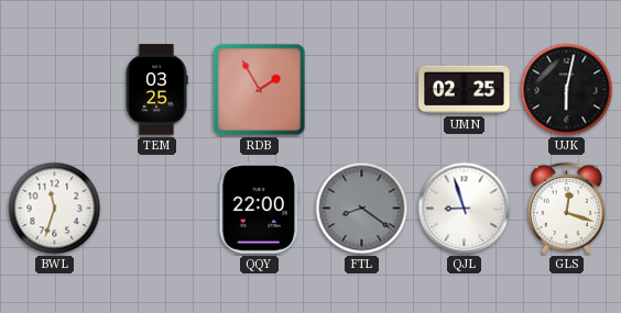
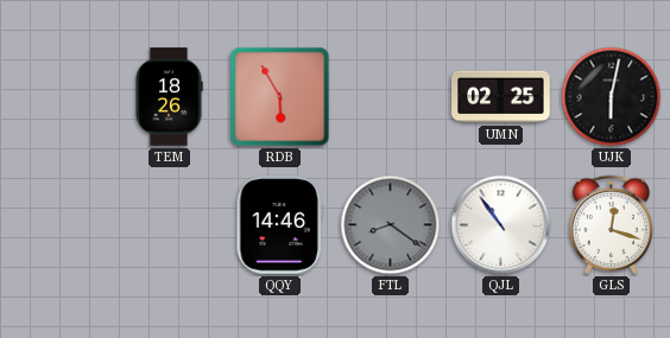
TEM: 03:25 -> 18:26 (169, 97)
RDB: 1:55 -> 5:55 (280, 97)
BWL: 11:33 -> none (55, 209)
QQY: 22:00 -> 14:46 (279, 225)
QJL: 8:57 -> 10:54 (501, 225)
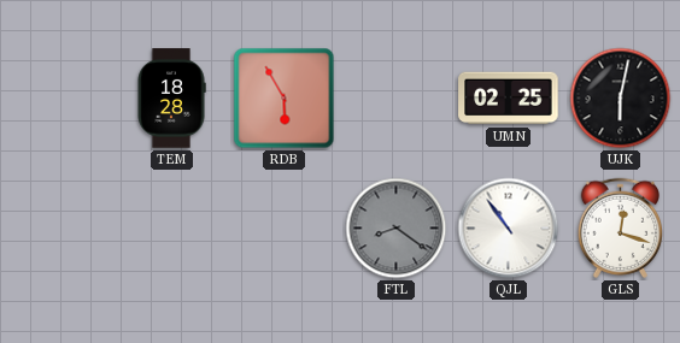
TEM: 18:26 -> 18:28 (171, 99)
QQY: 14:46 -> none (279, 225)
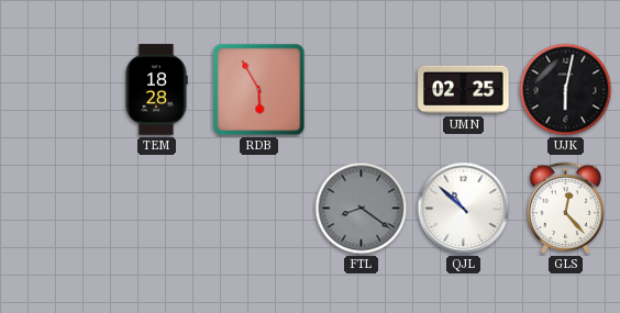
QJL: 10:54 -> 10:52 (464, 209)
GLS: 12:18 -> 12:23 (565, 208)
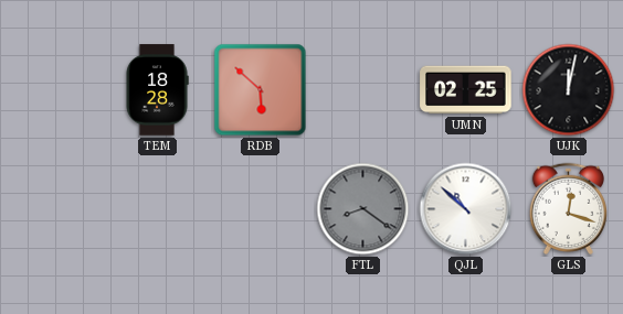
RDB: 5:55 -> 5:52 (261, 90)
UJK: 6:02 -> 12:02 (569, 90)
GLS: 12:23 -> 12:18 (568, 208)
